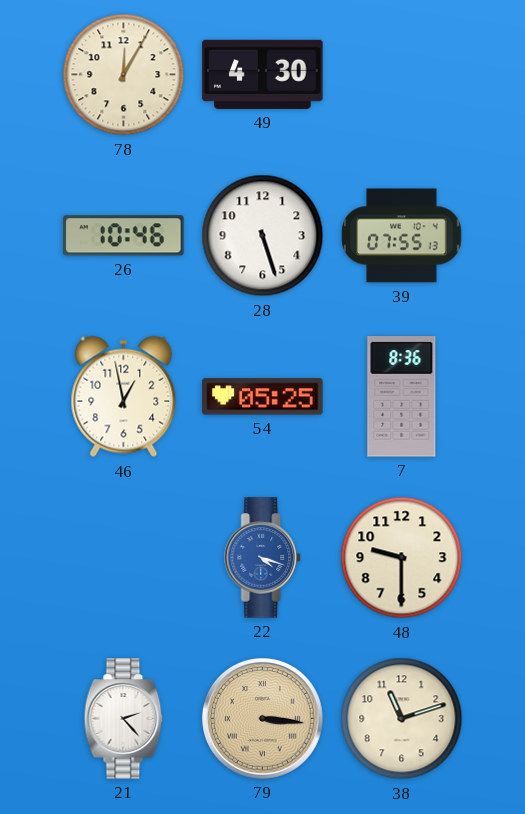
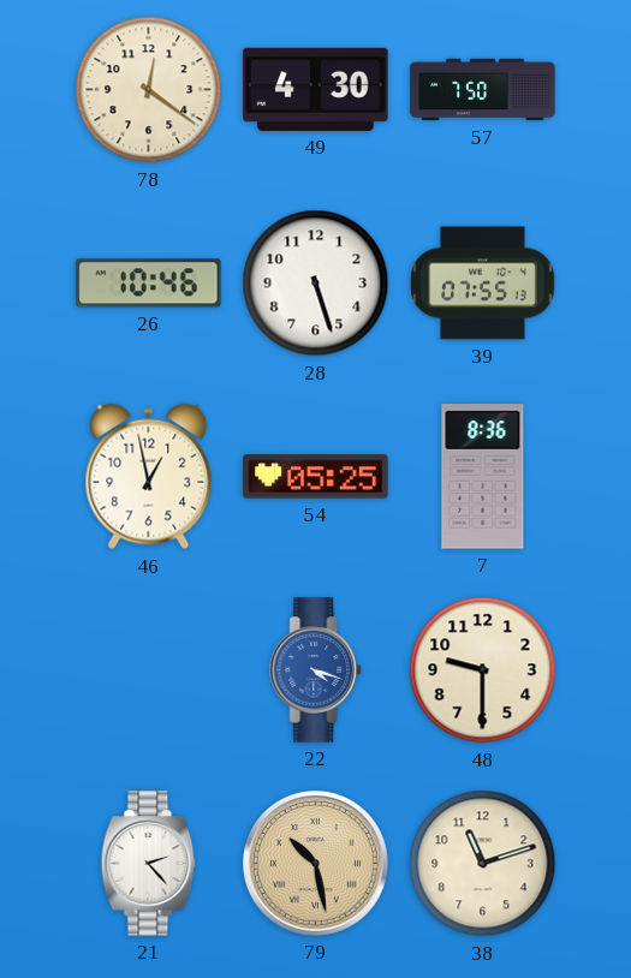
78: 12:05 -> 12:21 (149, 90)
57: none -> 7:50 (483, 90)
79: 3:16 -> 10:28 (316, 864)
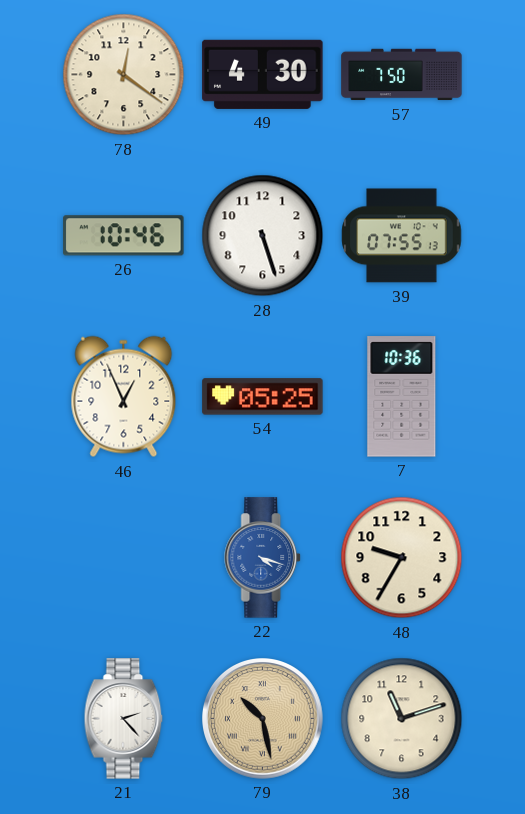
46: 12:58 -> 12:56 (124, 397)
7: 8:36 -> 10:36 (402, 397)
48: 9:30 -> 9:35 (402, 558)
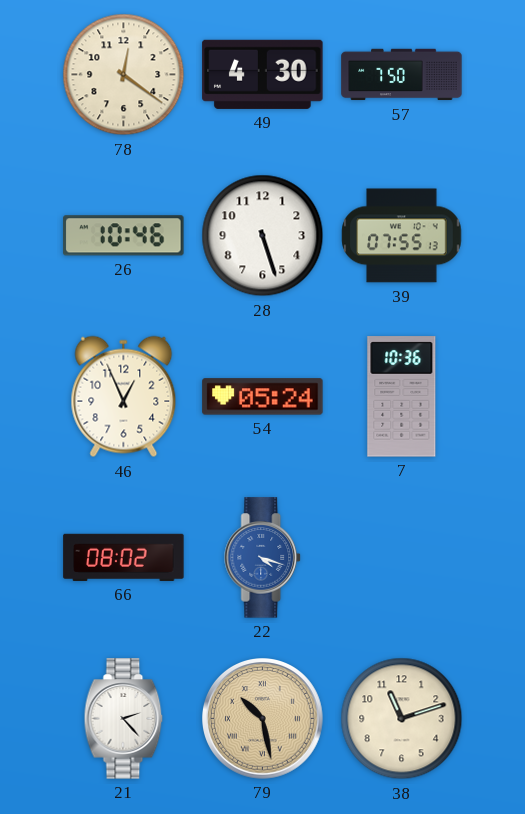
54: 05:25 -> 05:24 (263, 397)
66: none -> 08:02 (124, 557)
48: 9:35 -> none (402, 558)
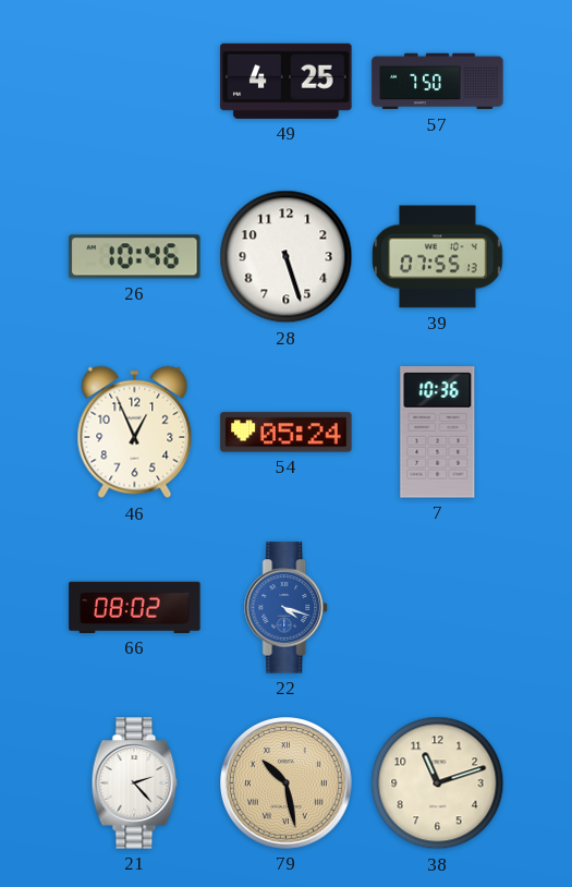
78: 12:21 -> none (124, 75)
49: 4:30 -> 4:25 (287, 81)
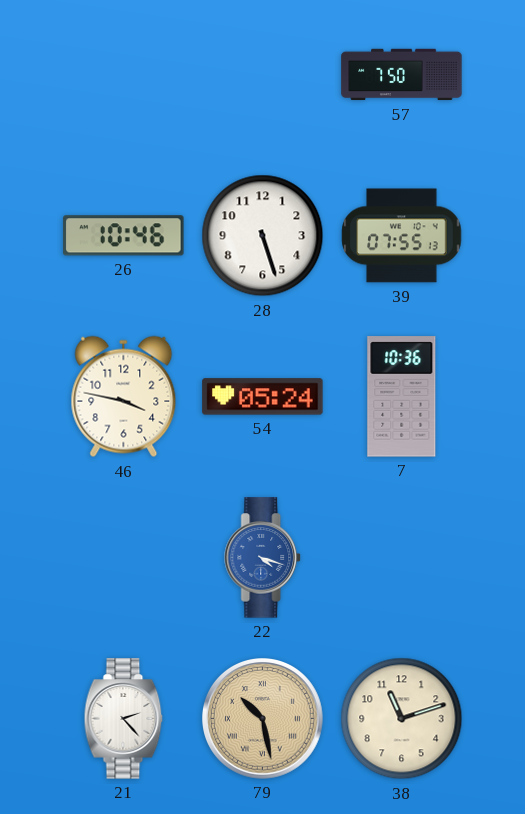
49: 4:25 -> none (287, 81)
46: 12:56 -> 3:47 (124, 397)
66: 08:02 -> none (135, 607)
